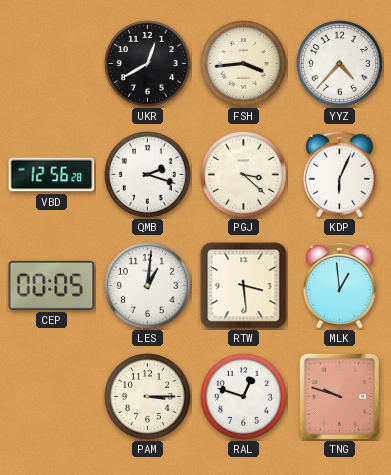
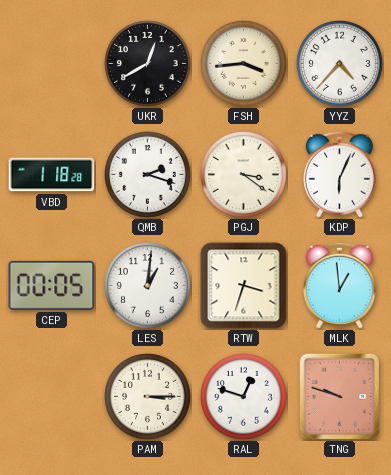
VBD: 12:56 -> 1:18 (52, 175)
PGJ: 3:22 -> 3:21 (244, 175)
RTW: 3:29 -> 3:33 (244, 286)
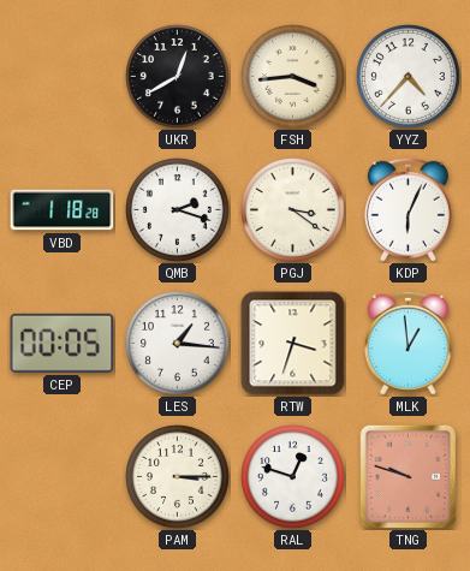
LES: 1:01 -> 1:16 (178, 344)
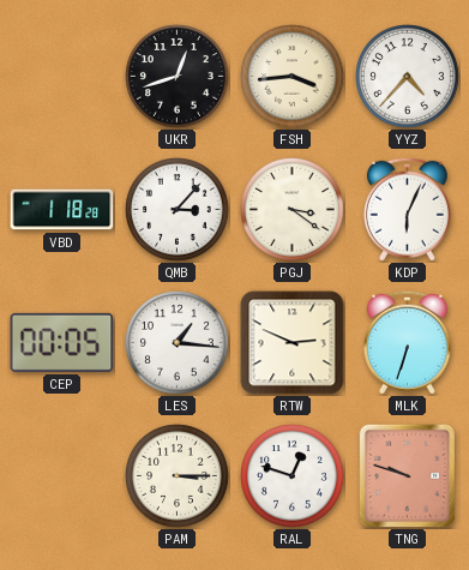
UKR: 12:40 -> 12:42 (178, 77)
QMB: 2:18 -> 3:07 (178, 210)
RTW: 3:33 -> 2:49 (293, 343)
MLK: 12:59 -> 6:33 (407, 342)
